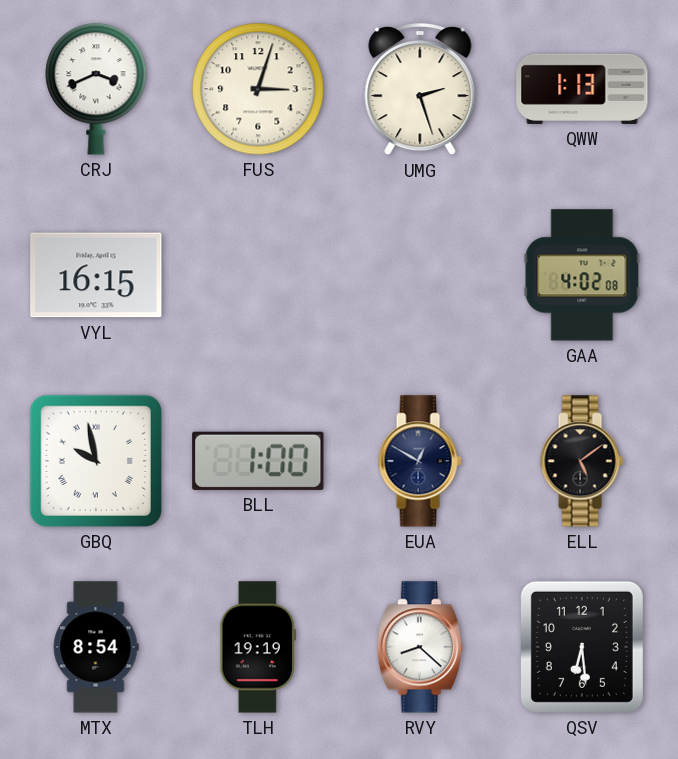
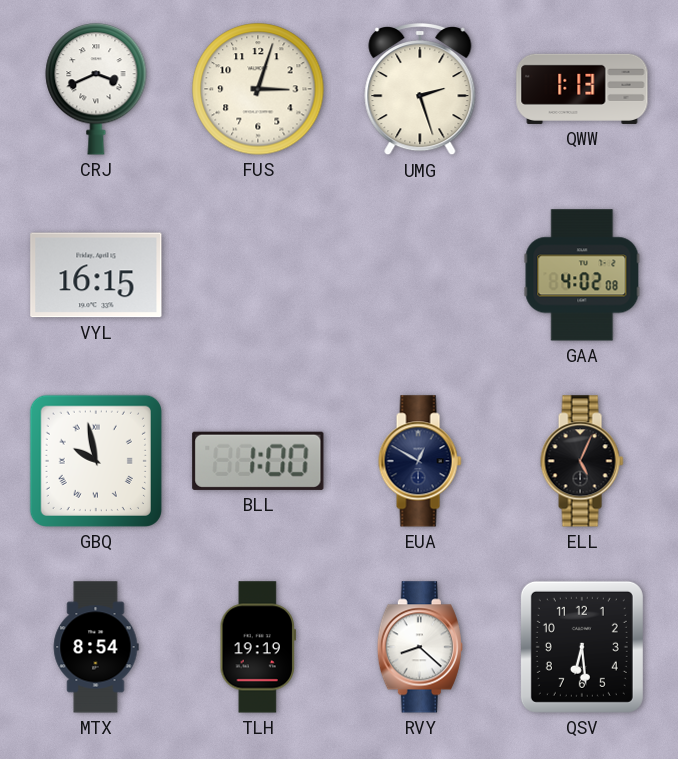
ELL: 5:09 -> 5:04 (582, 461)
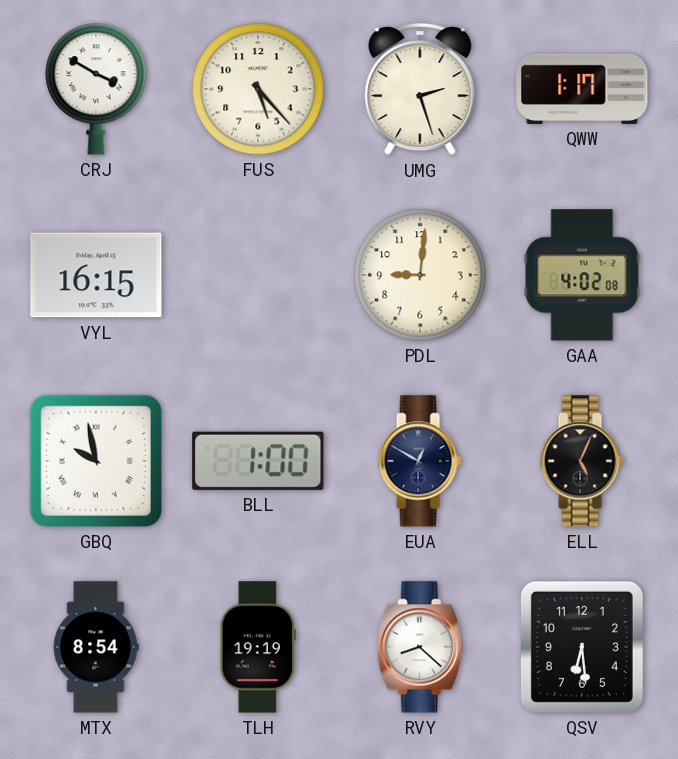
CRJ: 3:41 -> 3:50 (96, 89)
FUS: 3:03 -> 5:23 (258, 89)
QWW: 1:13 -> 1:17 (582, 89)
PDL: none -> 9:01 (420, 275)
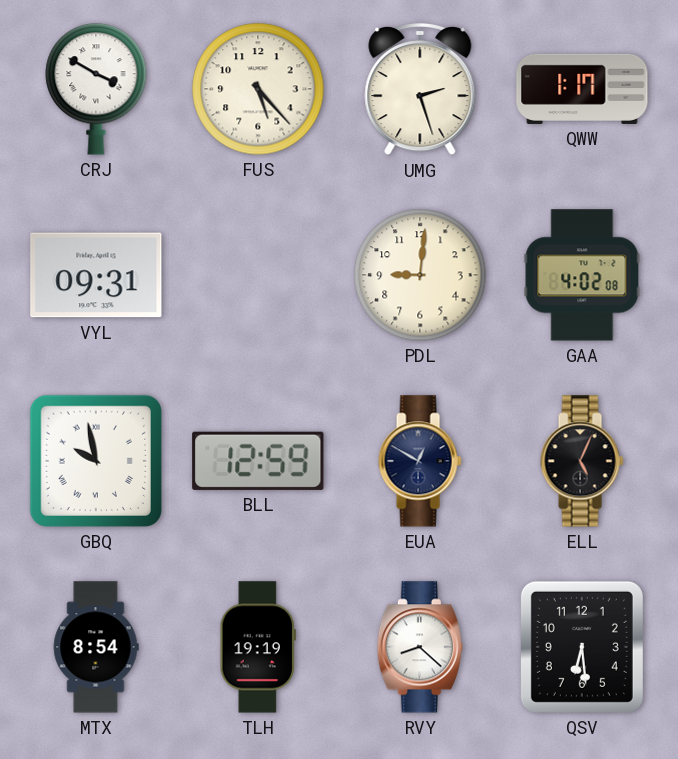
VYL: 16:15 -> 09:31 (96, 275)
BLL: 1:00 -> 12:59 (258, 461)
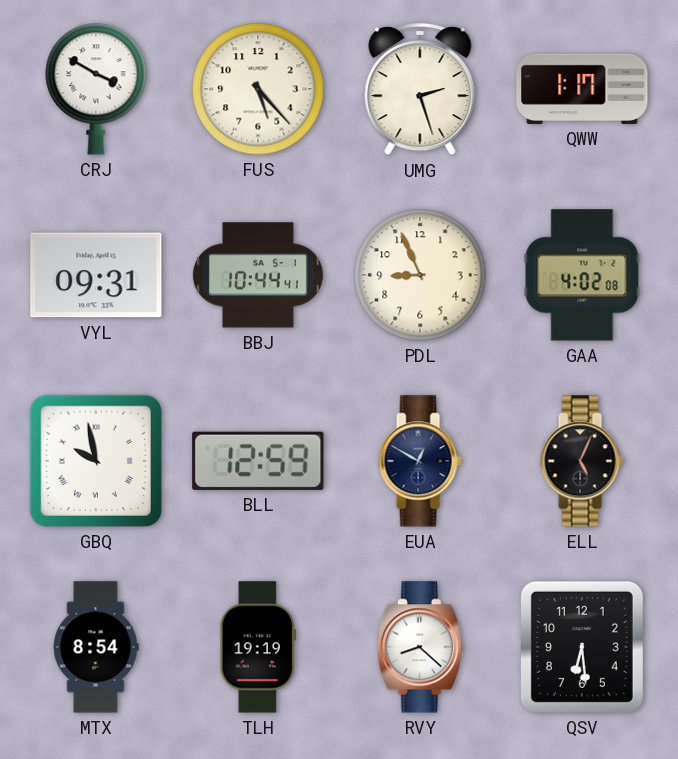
BBJ: none -> 10:44 (258, 275)
PDL: 9:01 -> 8:56 (420, 275)
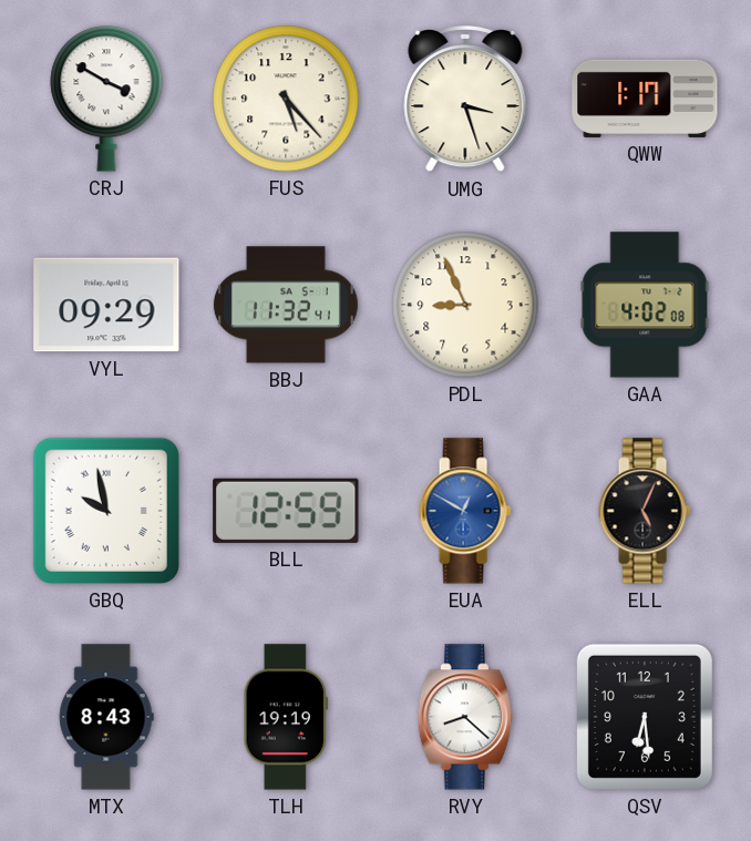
UMG: 2:27 -> 3:27 (465, 100)
VYL: 09:31 -> 09:29 (106, 305)
BBJ: 10:44 -> 11:32 (286, 305)
EUA dial: navy -> blue (465, 511)
MTX: 8:54 -> 8:43 (106, 717)
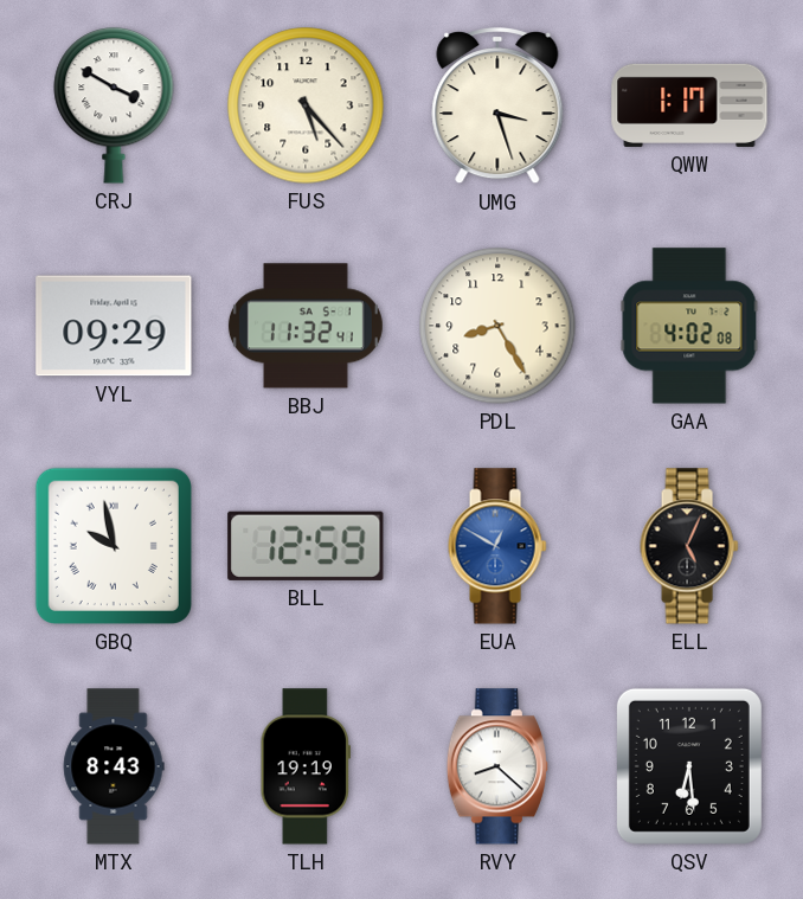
PDL: 8:56 -> 8:25 (497, 326)
